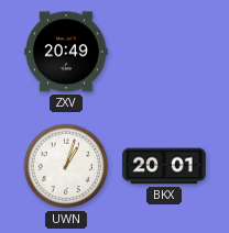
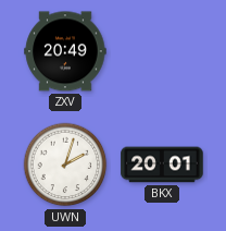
UWN: 1:03 -> 2:03 (65, 165)
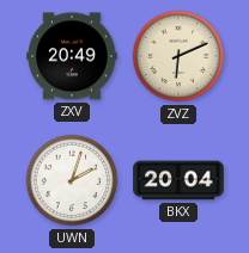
ZVZ: none -> 6:11 (178, 56)
BKX: 20:01 -> 20:04 (178, 180)
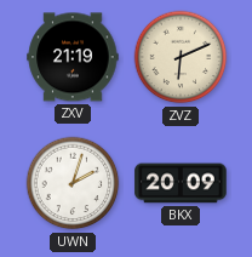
ZXV: 20:49 -> 21:19 (73, 57)
BKX: 20:04 -> 20:09 (181, 183)
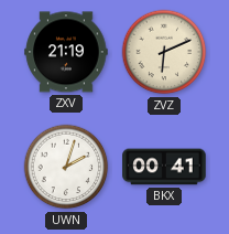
BKX: 20:09 -> 00:41 (164, 167)
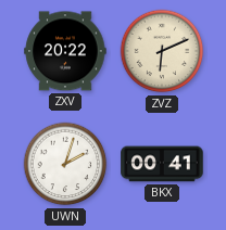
ZXV: 21:19 -> 20:22 (65, 51)
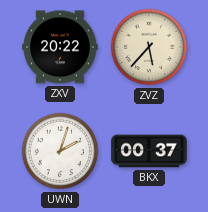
ZVZ: 6:11 -> 5:37 (149, 47)
BKX: 00:41 -> 00:37 (149, 151)
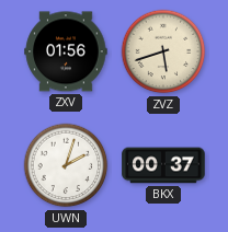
ZXV: 20:22 -> 01:56 (66, 51)
ZVZ: 5:37 -> 5:42 (163, 51)
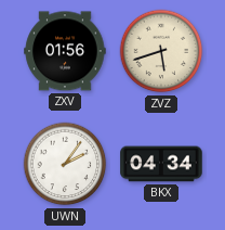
UWN: 2:03 -> 2:06 (65, 164)
BKX: 00:37 -> 04:34 (161, 164)
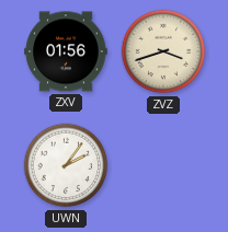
ZVZ: 5:42 -> 3:42 (163, 51)
BKX: 04:34 -> none (161, 164)
